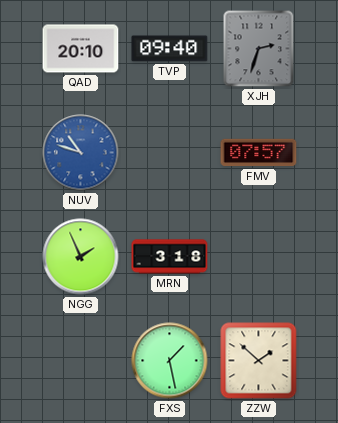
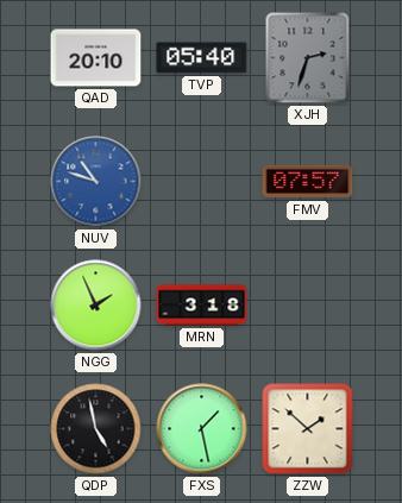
TVP: 09:40 -> 05:40 (202, 58)
QDP: none -> 4:58 (96, 429)
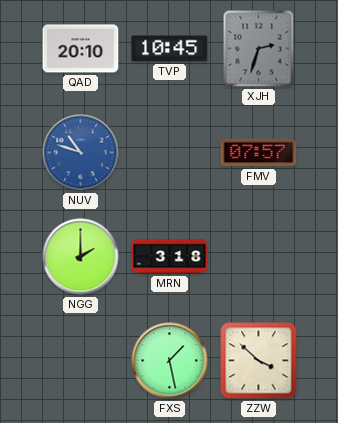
TVP: 05:40 -> 10:45 (170, 49)
NGG: 1:56 -> 2:00 (81, 257)
QDP: 4:58 -> none (96, 429)
ZZW: 1:52 -> 3:52 (259, 361)
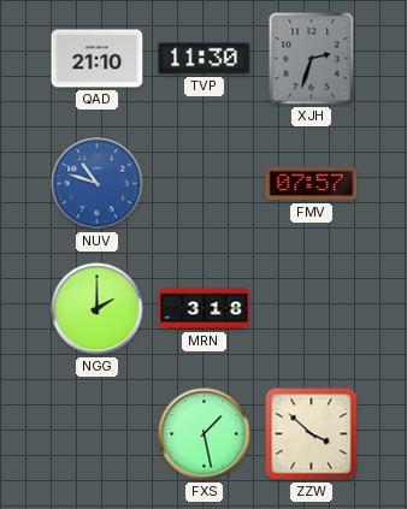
QAD: 20:10 -> 21:10 (98, 59)
TVP: 10:45 -> 11:30 (205, 59)
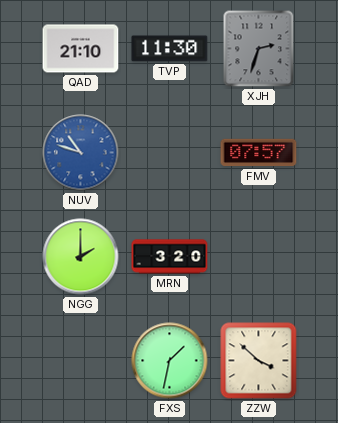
MRN: 3:18 -> 3:20 (170, 257)
FXS: 1:28 -> 1:32 (170, 361)
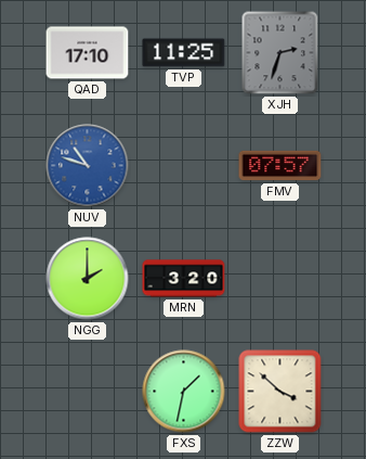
QAD: 21:10 -> 17:10 (88, 53)
TVP: 11:30 -> 11:25 (184, 53)
